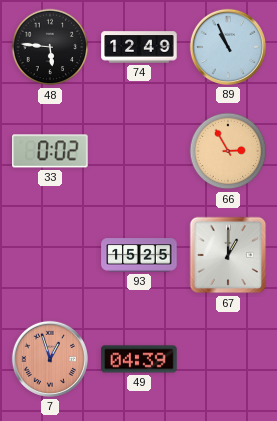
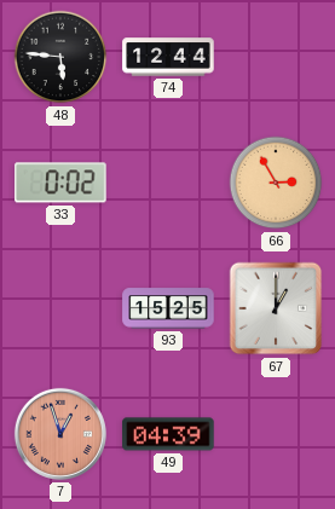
74: 12:49 -> 12:44 (168, 57)
89: 10:56 -> none (228, 47)
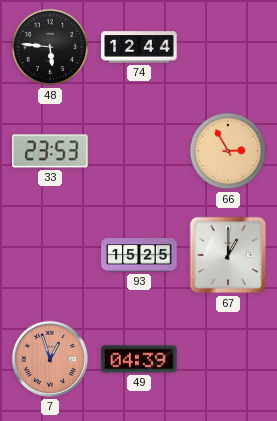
33: 0:02 -> 23:53 (50, 151)
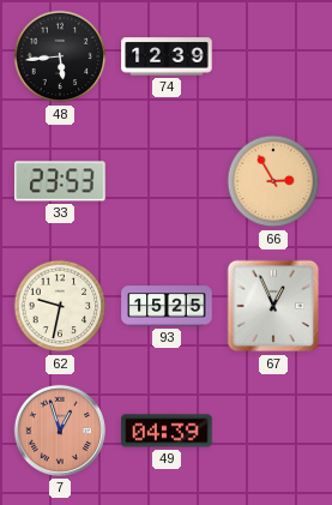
48: 5:46 -> 5:44 (60, 56)
74: 12:44 -> 12:39 (167, 56)
62: none -> 9:32 (60, 306)
67: 1:00 -> 12:56 (273, 306)
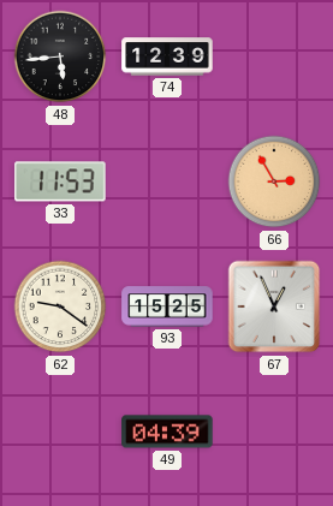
33: 23:53 -> 11:53 (60, 181)
62: 9:32 -> 9:21 (60, 306)
7: 12:57 -> none (60, 431)
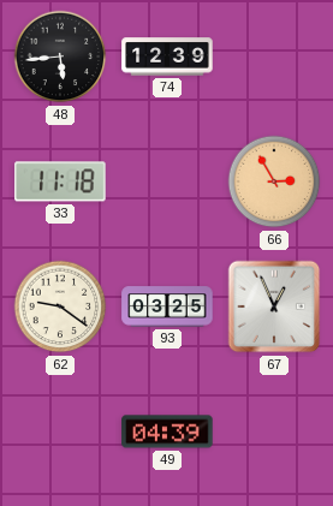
33: 11:53 -> 11:18 (60, 181)
93: 15:25 -> 03:25 (167, 306)
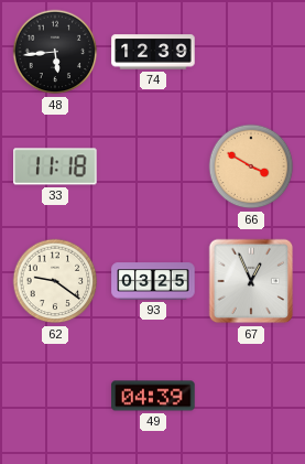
66: 2:55 -> 3:50 (251, 166)
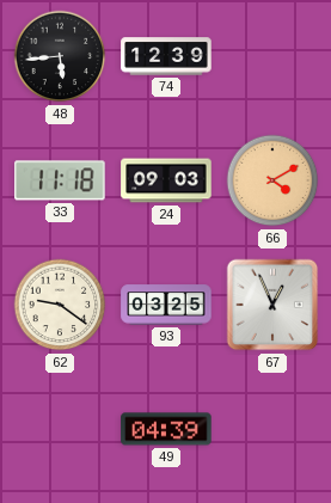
24: none -> 09:03 (166, 180)
66: 3:50 -> 4:10 (272, 180)
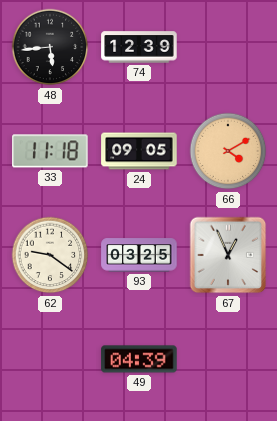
24: 09:03 -> 09:05 (139, 151)
